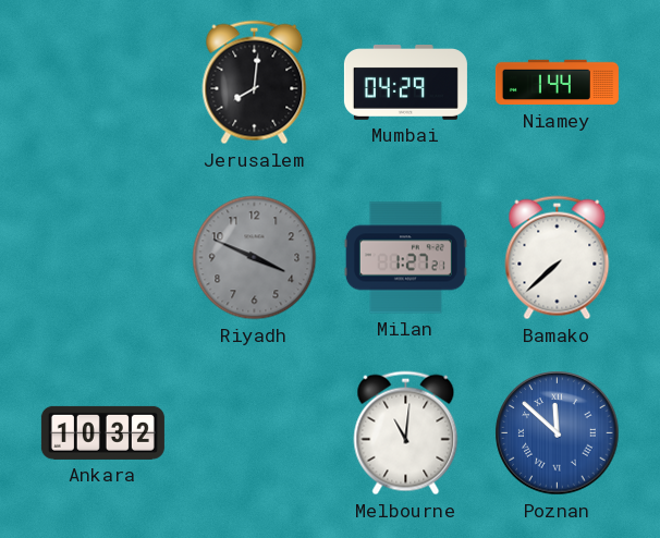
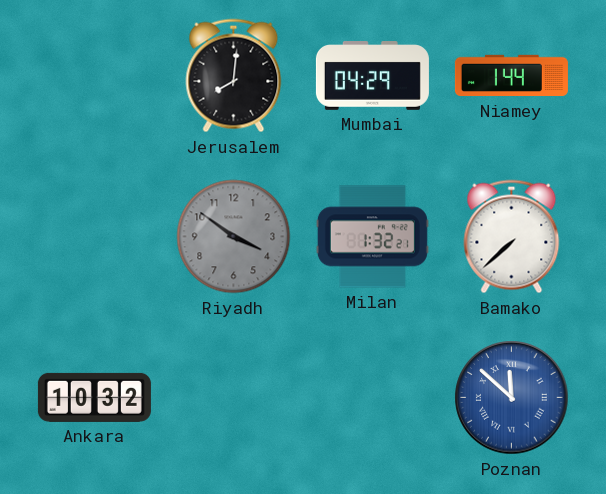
Riyadh: 3:49 -> 3:51 (234, 237)
Milan: 1:27 -> 1:32 (372, 237)
Melbourne: 11:01 -> none (406, 433)
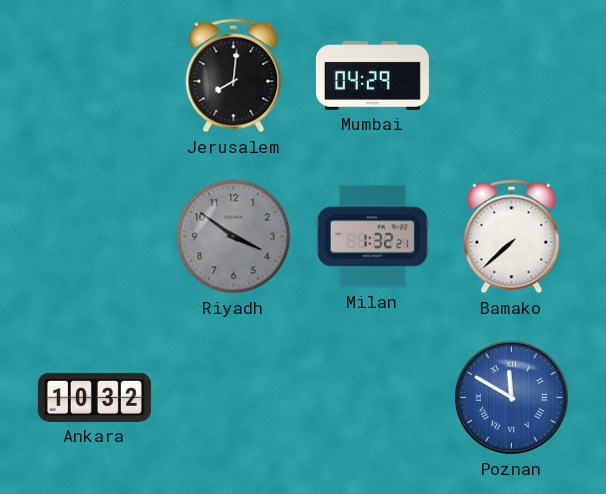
Niamey: 1:44 -> none (511, 76)
Poznan: 11:52 -> 11:50 (512, 398)
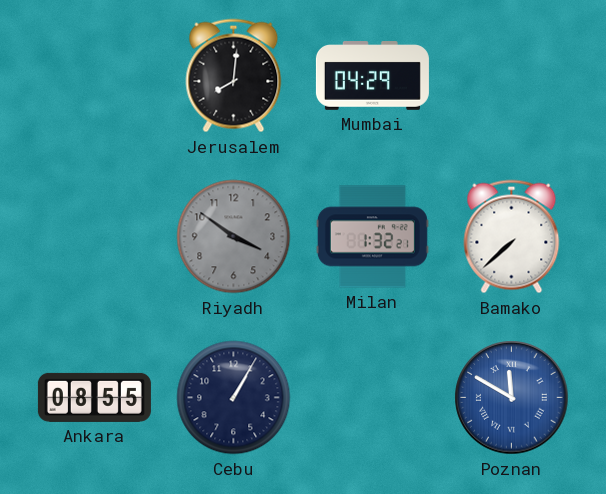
Ankara: 10:32 -> 08:55 (94, 397)
Cebu: none -> 1:05 (234, 398)
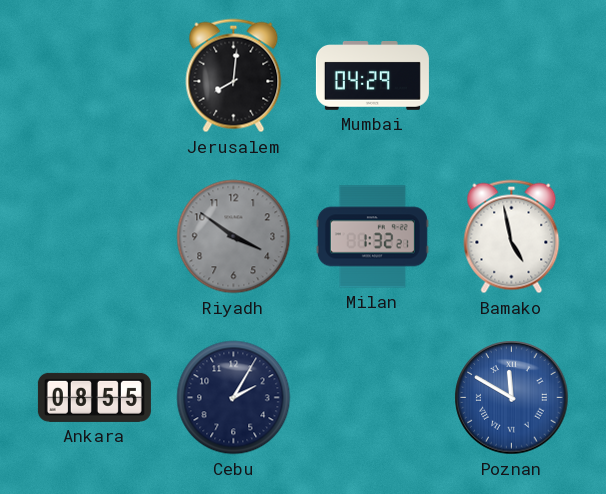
Bamako: 7:38 -> 4:58 (512, 237)
Cebu: 1:05 -> 2:05 (234, 398)
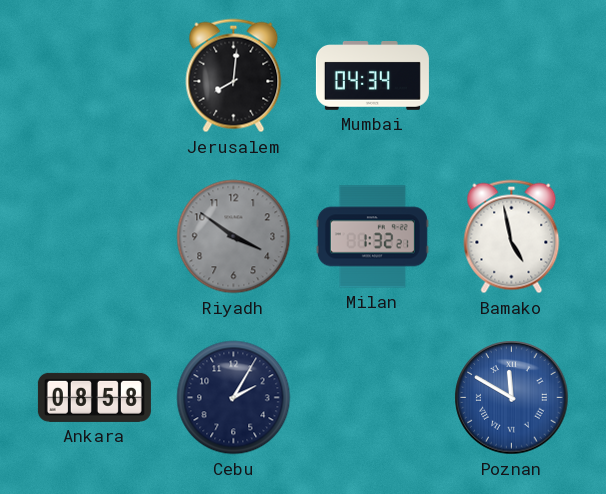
Mumbai: 04:29 -> 04:34 (372, 76)
Ankara: 08:55 -> 08:58 (94, 397)
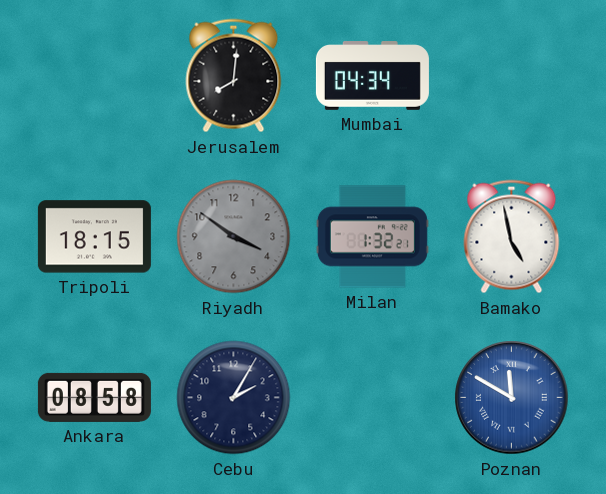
Tripoli: none -> 18:15 (94, 237)
